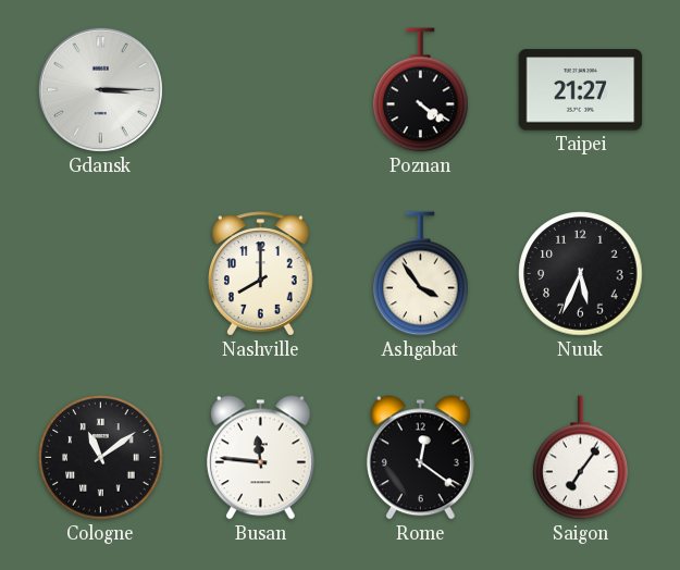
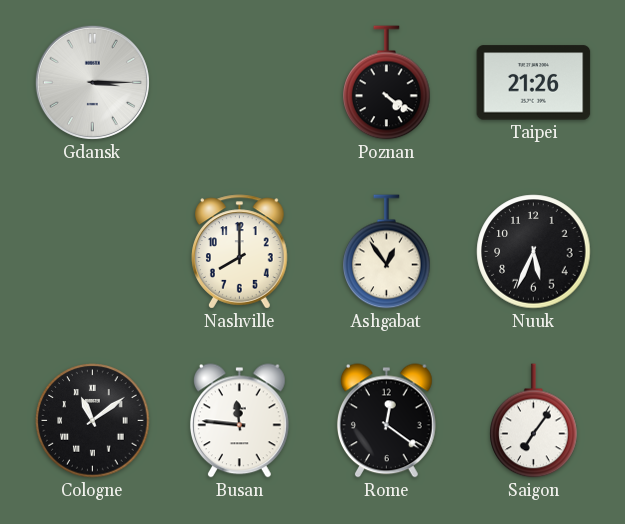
Taipei: 21:27 -> 21:26 (534, 83)
Ashgabat: 3:54 -> 12:54 (387, 252)
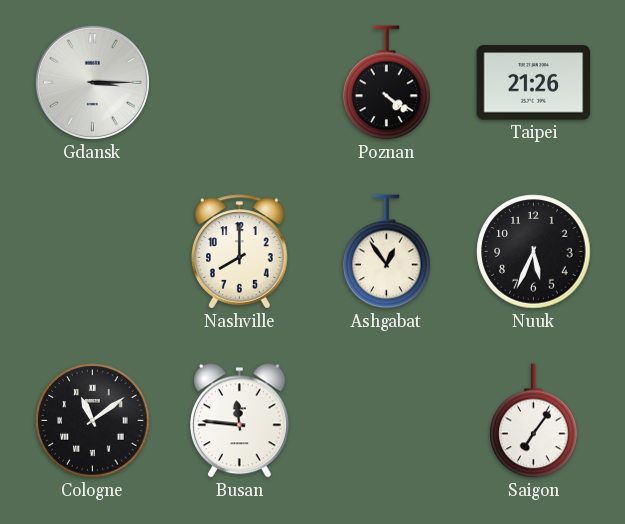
Rome: 12:21 -> none (386, 421)
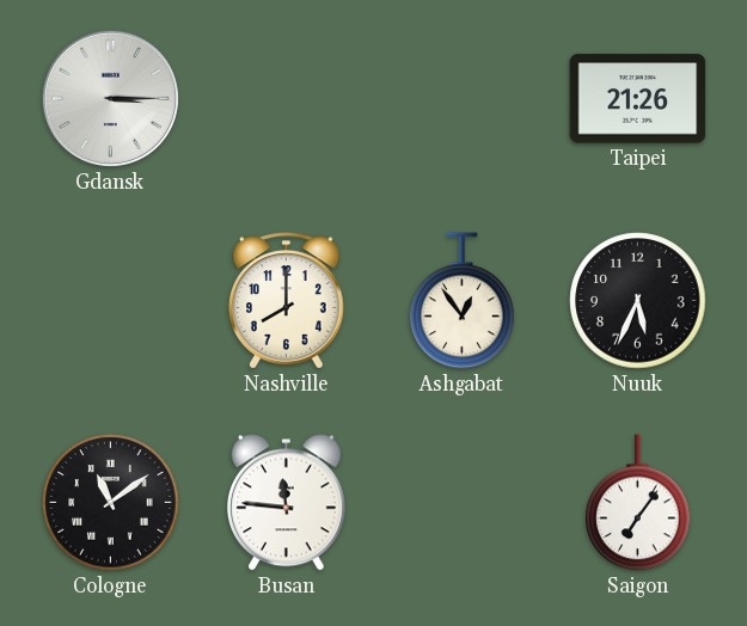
Poznan: 4:21 -> none (387, 83)
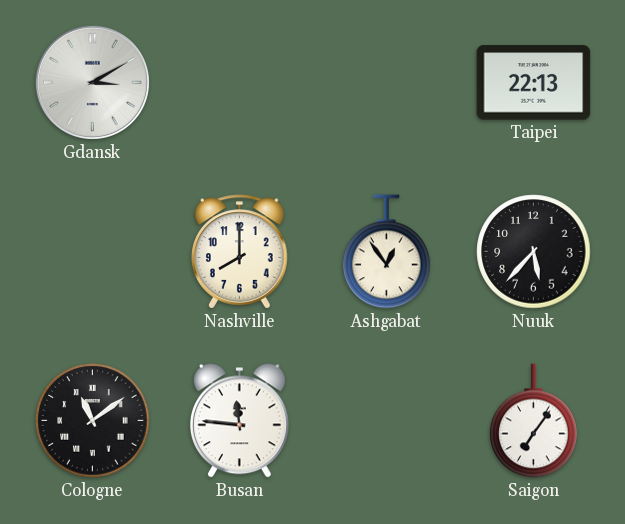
Gdansk: 3:15 -> 3:10 (92, 82)
Taipei: 21:26 -> 22:13 (534, 83)
Nuuk: 5:34 -> 5:37 (534, 252)
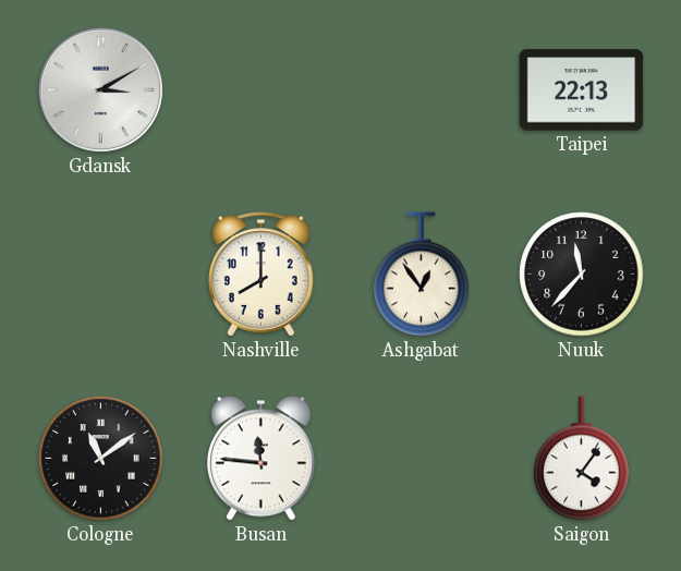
Nuuk: 5:37 -> 11:37 (582, 275)
Saigon: 7:06 -> 4:06 (582, 459)
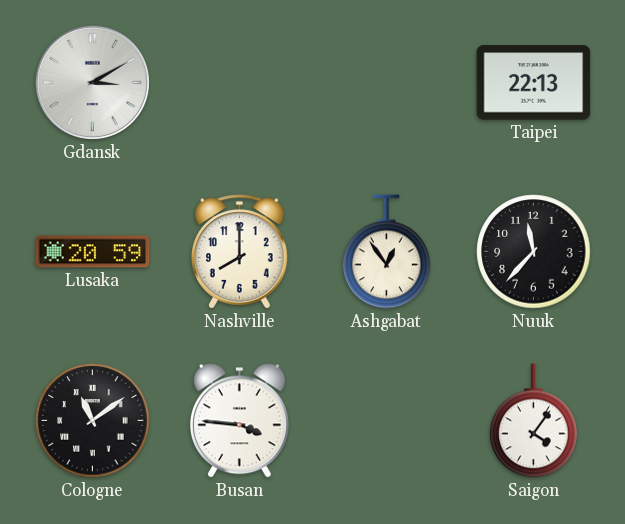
Lusaka: none -> 20:59 (93, 252)
Busan: 11:46 -> 3:46 (239, 421)
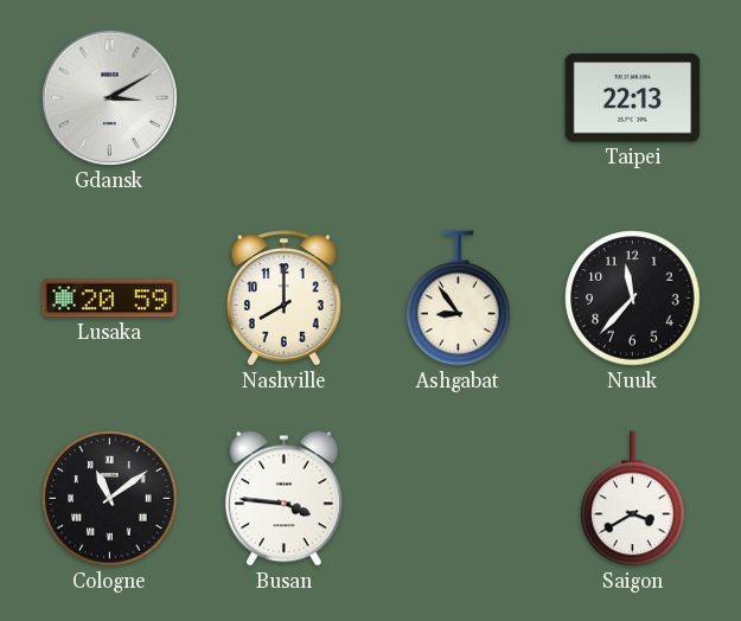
Ashgabat: 12:54 -> 8:54 (459, 299)
Saigon: 4:06 -> 3:40 (633, 499)
